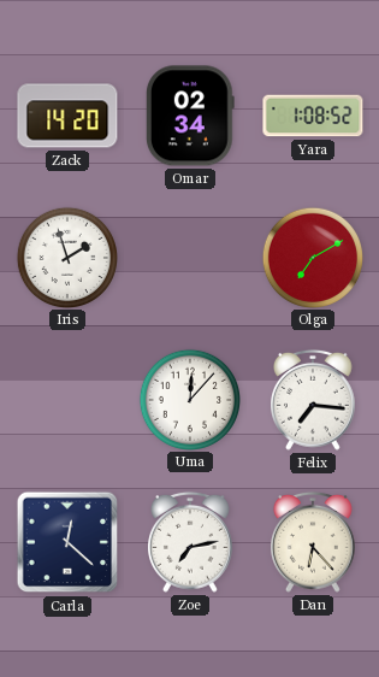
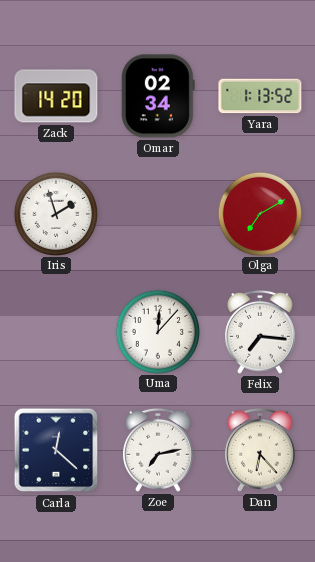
Yara: 1:08 -> 1:13 (260, 96)
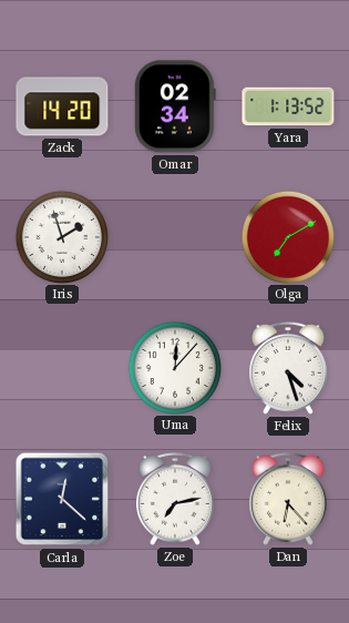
Felix: 7:16 -> 4:27 (289, 368)
